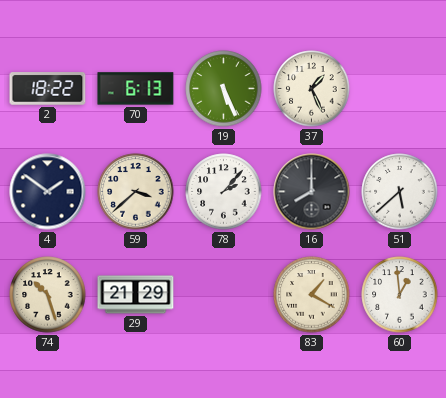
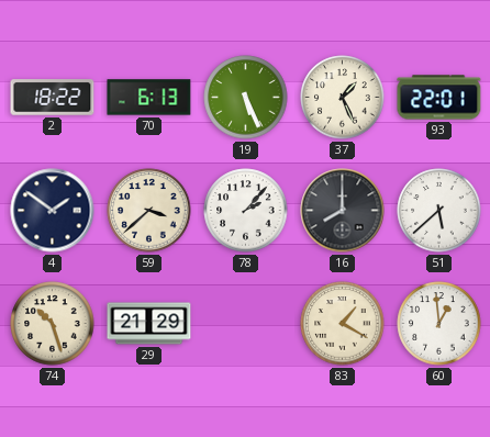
93: none -> 22:01 (439, 98)
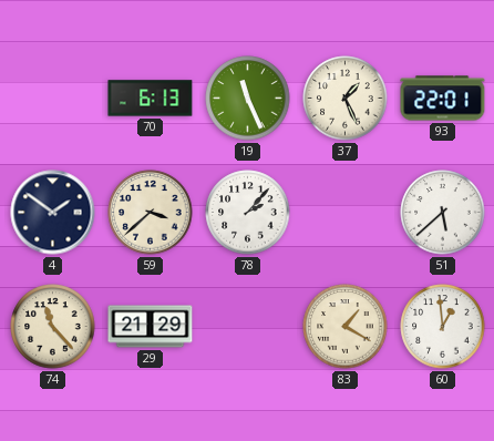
2: 18:22 -> none (53, 98)
19: 5:26 -> 11:26 (248, 99)
16: 8:00 -> none (343, 211)
74: 10:27 -> 11:23 (53, 327)
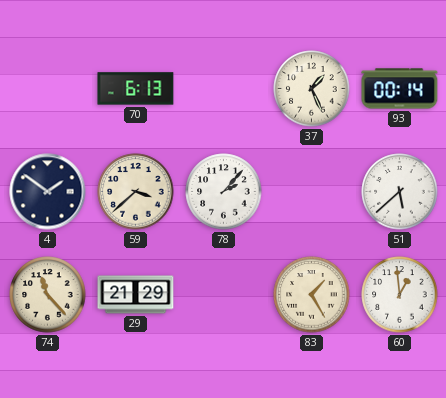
19: 11:26 -> none (248, 99)
93: 22:01 -> 00:14 (400, 89)
83: 1:20 -> 1:25 (312, 295)
